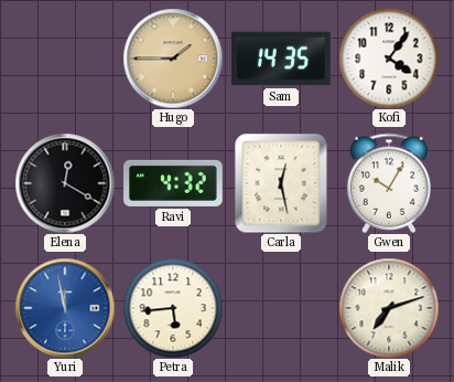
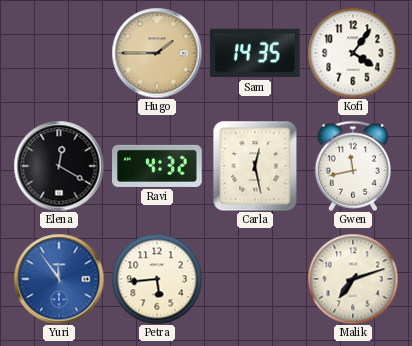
Gwen: 10:05 -> 11:43 (353, 166)
Yuri: 11:58 -> 11:54 (59, 279)
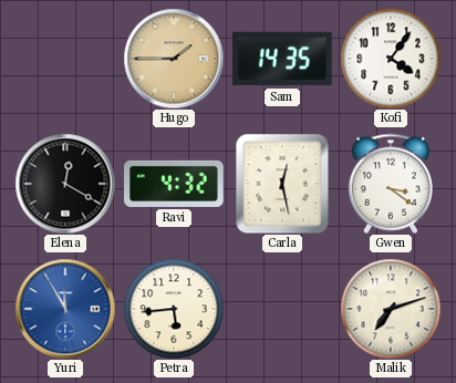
Gwen: 11:43 -> 3:21 (391, 184)
Yuri: 11:54 -> 11:55 (65, 309)
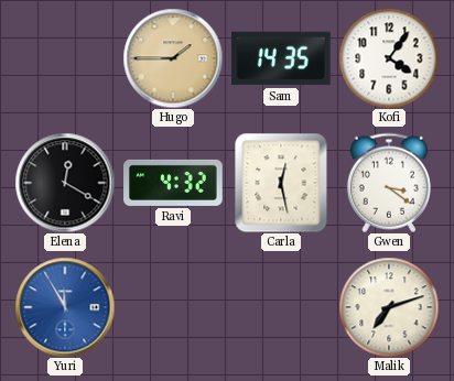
Petra: 5:44 -> none (174, 309)
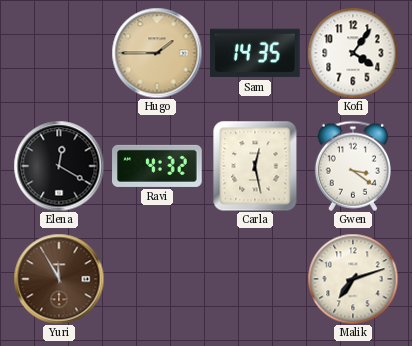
Yuri dial: blue -> brown (59, 279)
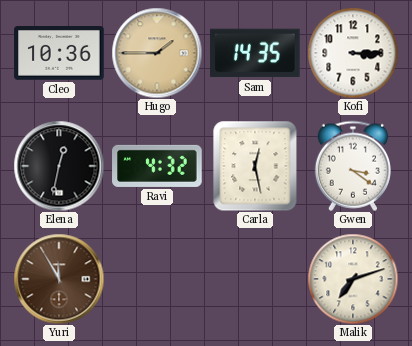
Cleo: none -> 10:36 (59, 54)
Kofi: 4:06 -> 3:15 (353, 53)
Elena: 12:20 -> 12:32 (59, 166)
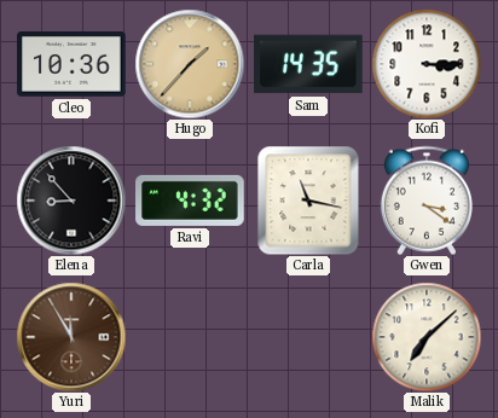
Hugo: 1:45 -> 1:37 (190, 64)
Elena: 12:32 -> 8:53 (71, 201)
Carla: 12:28 -> 11:17 (308, 201)
Malik: 7:12 -> 7:08 (427, 337)
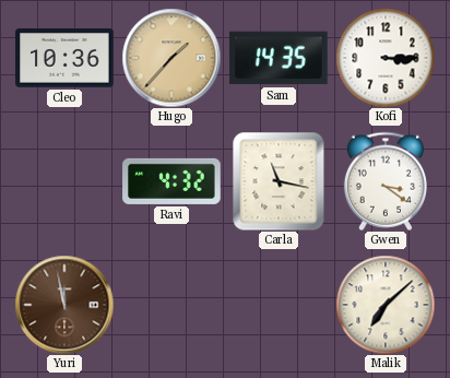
Elena: 8:53 -> none (71, 201)
Yuri: 11:55 -> 11:58 (64, 305)
